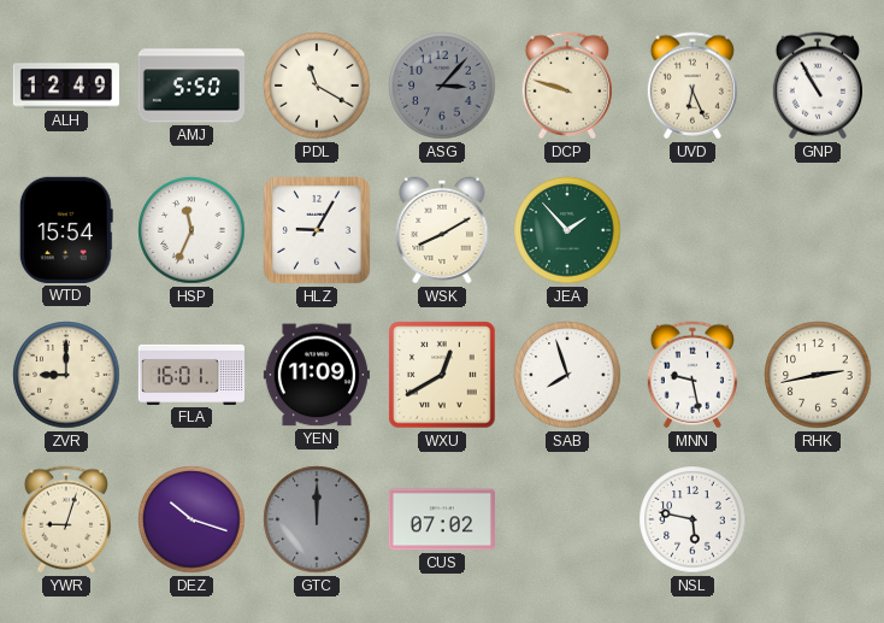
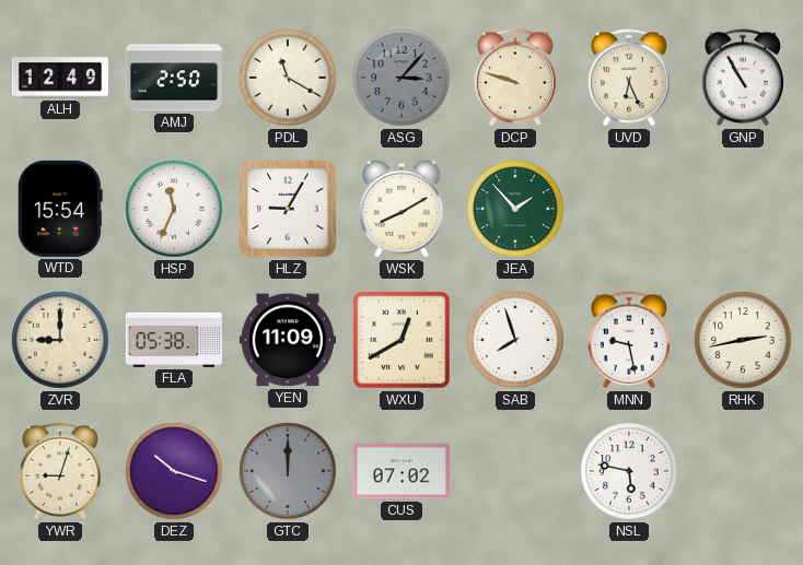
AMJ: 5:50 -> 2:50 (173, 78)
FLA: 16:01 -> 05:38 (174, 340)
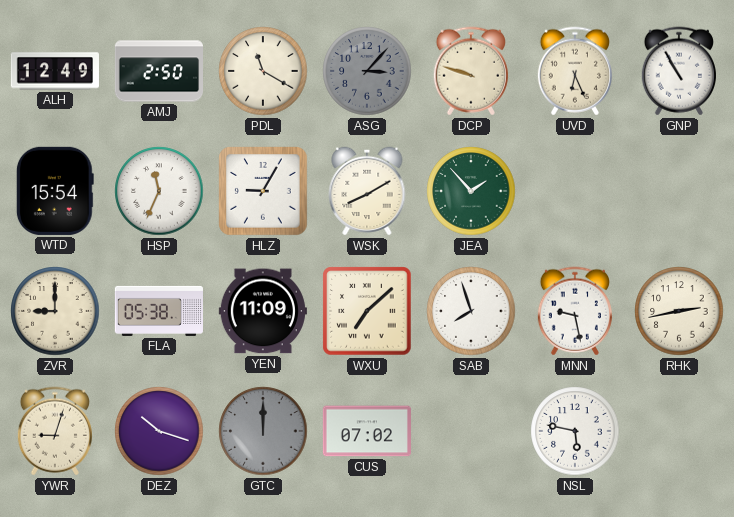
WXU: 12:40 -> 7:08 (367, 311)
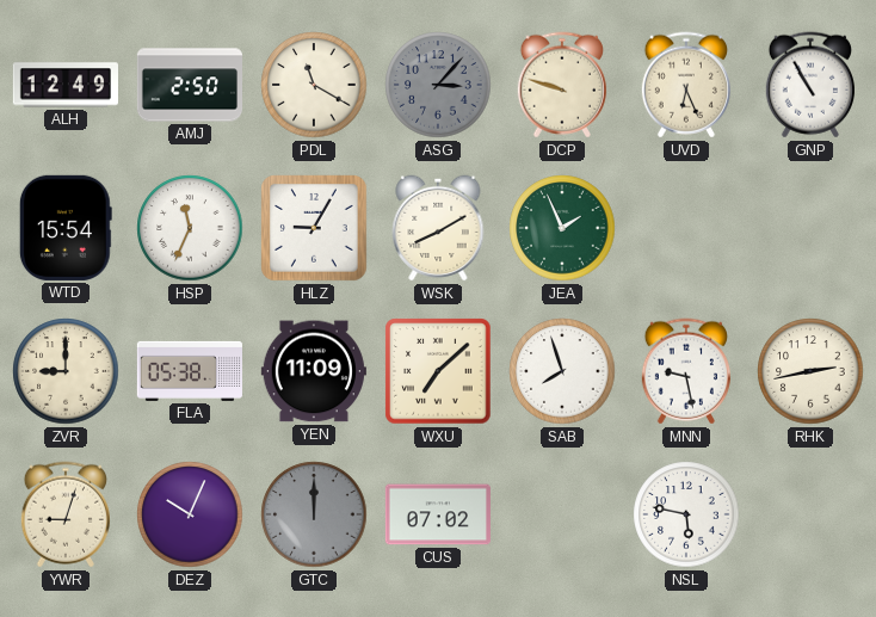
JEA: 1:53 -> 1:56 (562, 228)
DEZ: 10:18 -> 10:04 (190, 514)
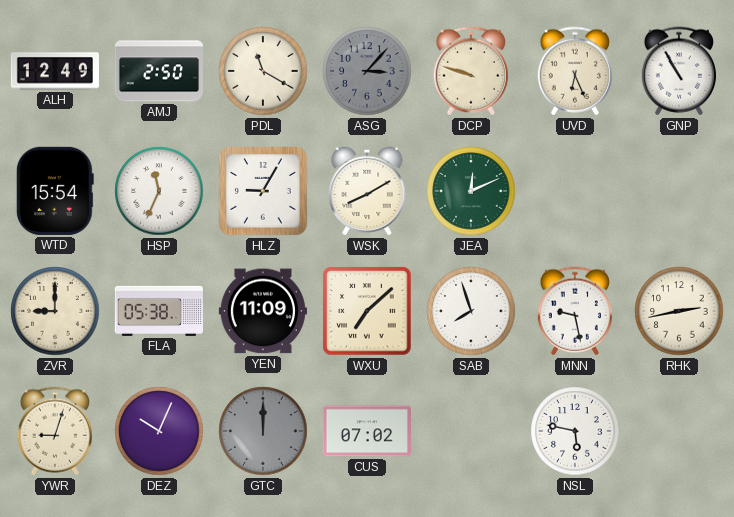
JEA: 1:56 -> 12:11 (471, 191)
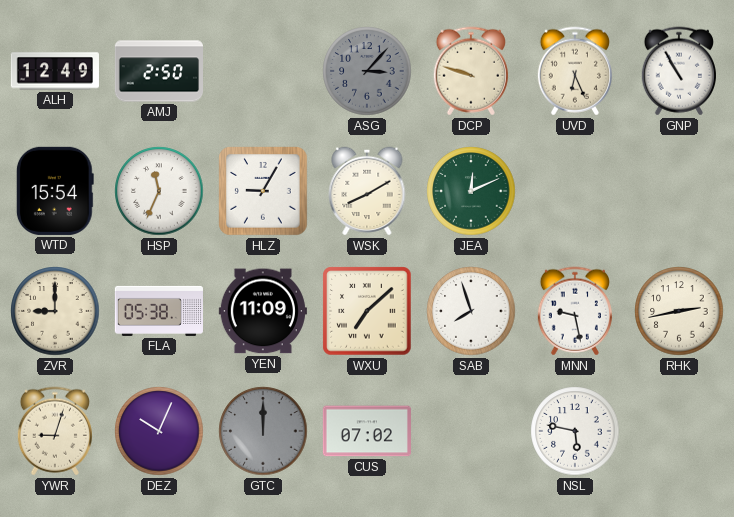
PDL: 11:20 -> none (263, 71)
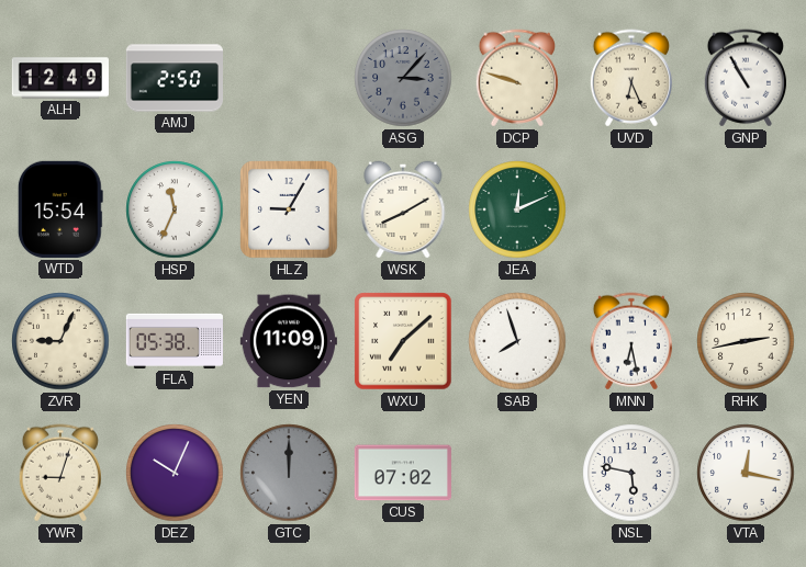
ZVR: 9:00 -> 9:04 (60, 341)
MNN: 9:28 -> 6:28 (631, 341)
VTA: none -> 12:17 (746, 473)
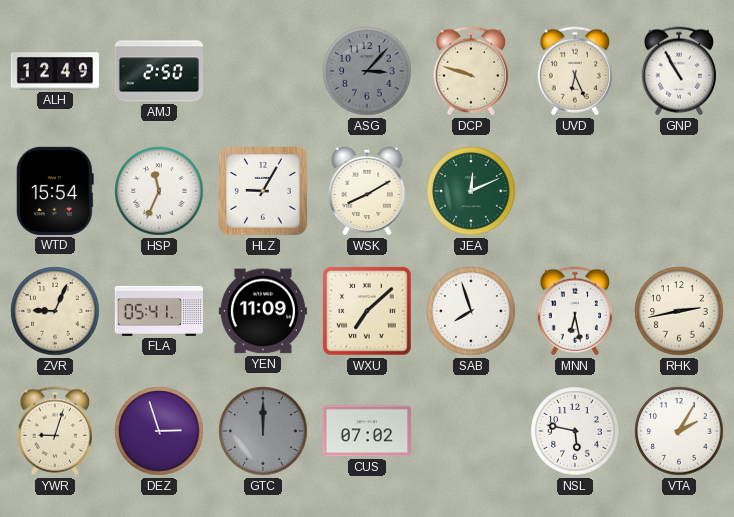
FLA: 05:38 -> 05:41 (159, 311)
DEZ: 10:04 -> 2:57 (159, 431)
VTA: 12:17 -> 2:05 (679, 431)
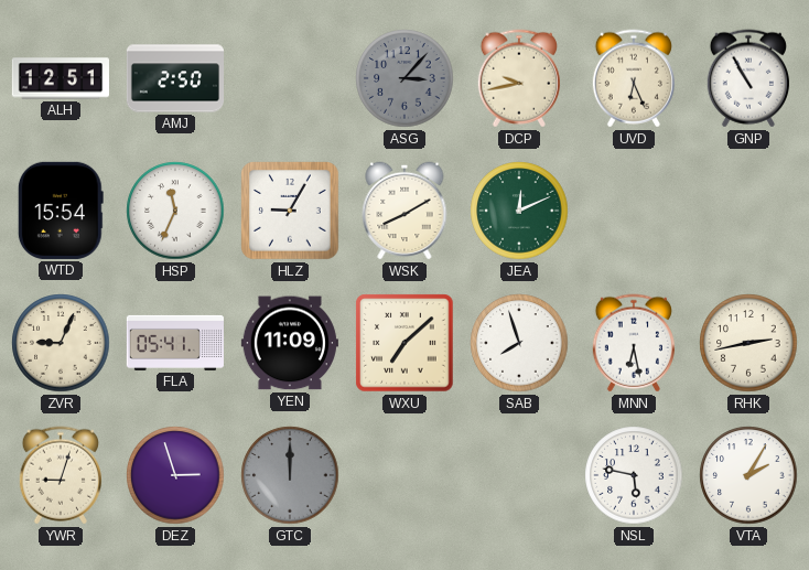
ALH: 12:49 -> 12:51 (61, 78)
DCP: 9:48 -> 9:43 (519, 78)
CUS: 07:02 -> none (367, 431)
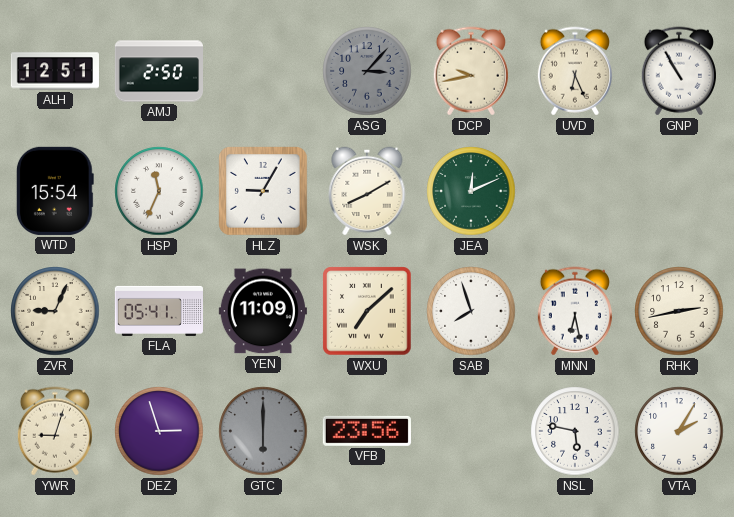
GTC: 12:00 -> 6:00 (263, 431)
VFB: none -> 23:56 (367, 431)
